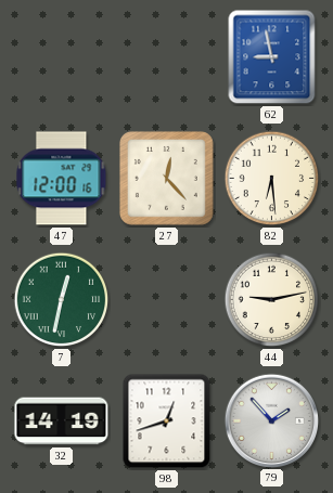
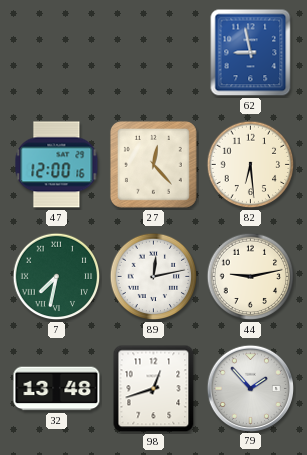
7: 12:32 -> 7:32 (57, 277)
89: none -> 12:13 (154, 277)
32: 14:19 -> 13:48 (57, 389)
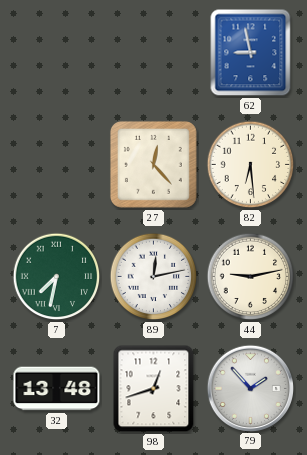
47: 12:00 -> none (57, 165)
